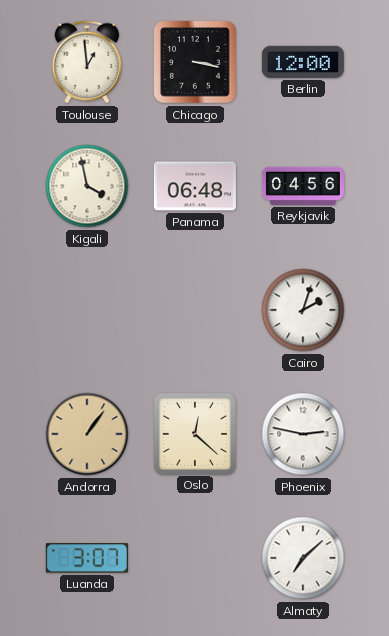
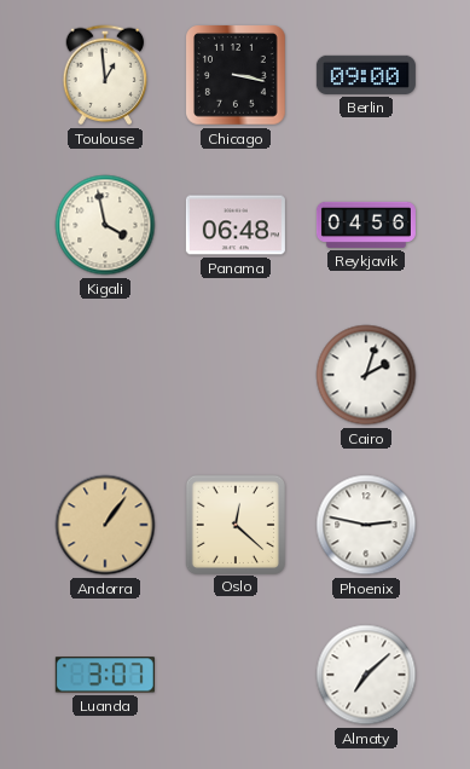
Berlin: 12:00 -> 09:00 (366, 75)
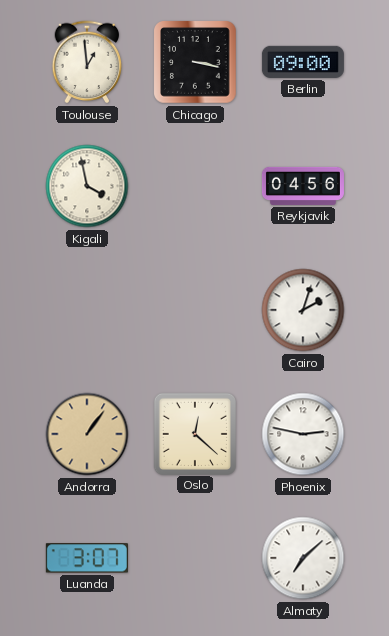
Panama: 06:48 -> none (236, 225)
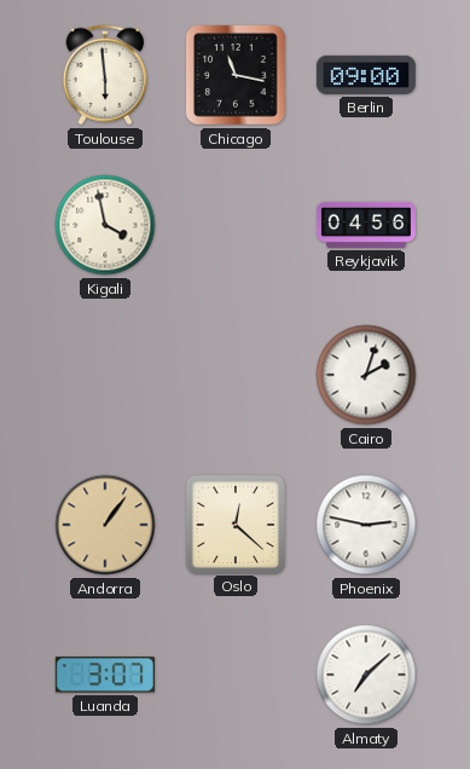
Toulouse: 12:59 -> 5:59 (105, 75)
Chicago: 3:17 -> 11:17 (236, 75)
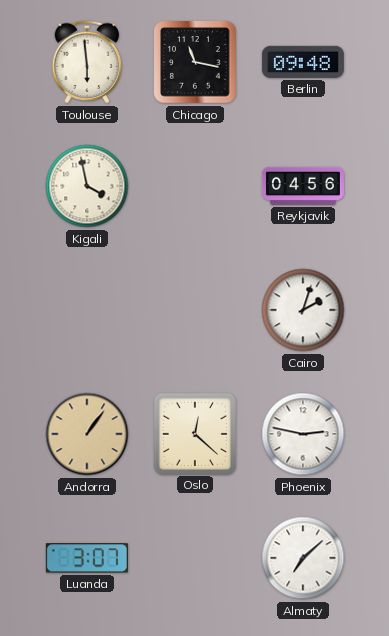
Berlin: 09:00 -> 09:48 (303, 62)
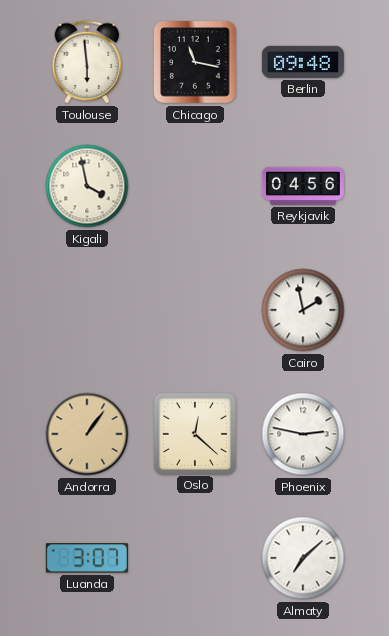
Cairo: 2:03 -> 1:58 (303, 310)
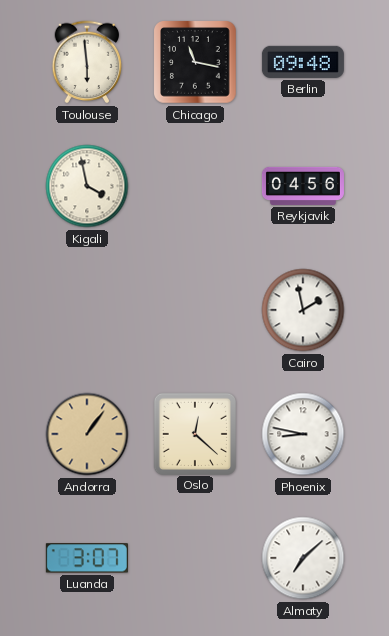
Phoenix: 2:47 -> 8:47 (303, 434)
